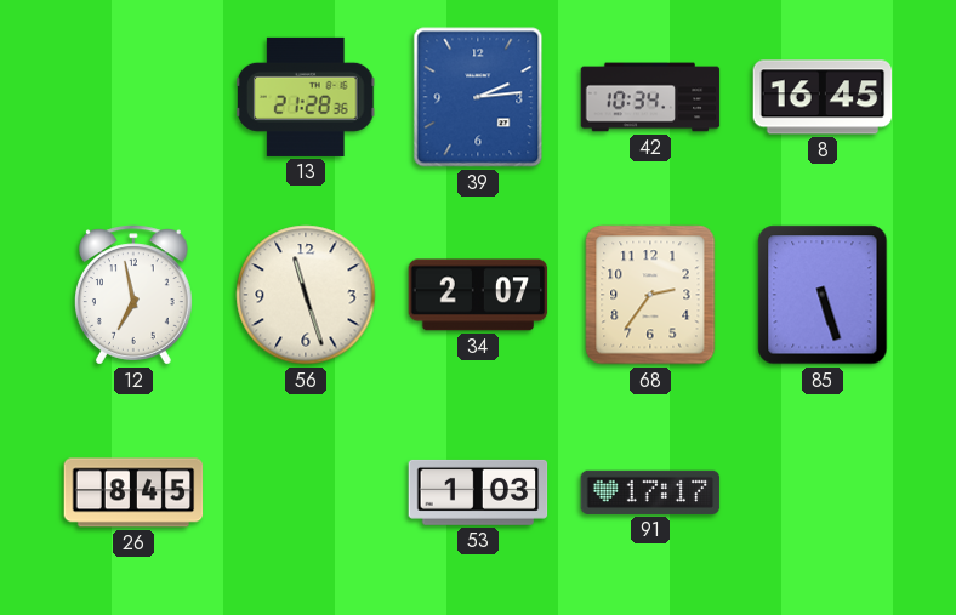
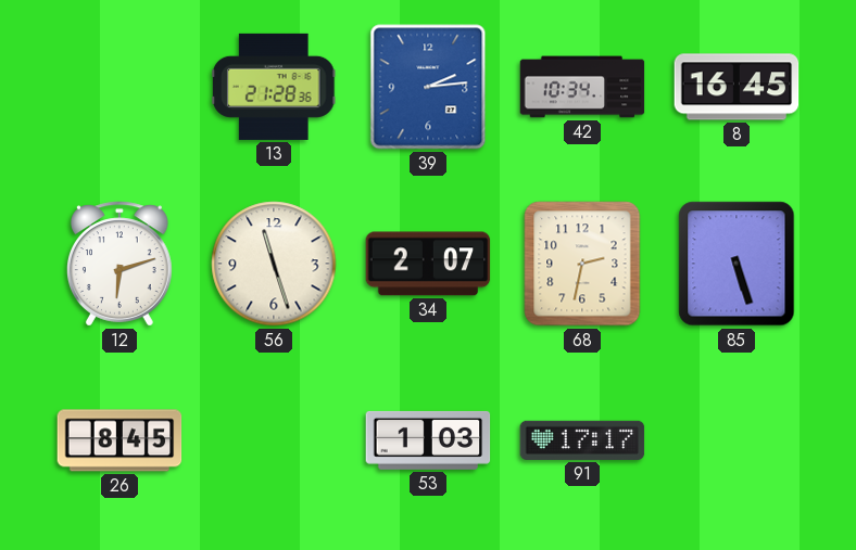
12: 6:58 -> 6:12 (119, 264)
68: 2:36 -> 2:32 (582, 264)
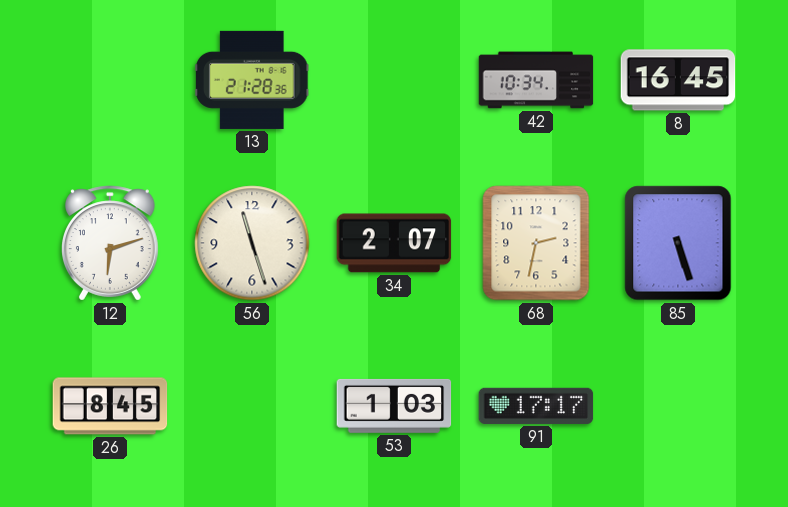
39: 2:14 -> none (428, 87)
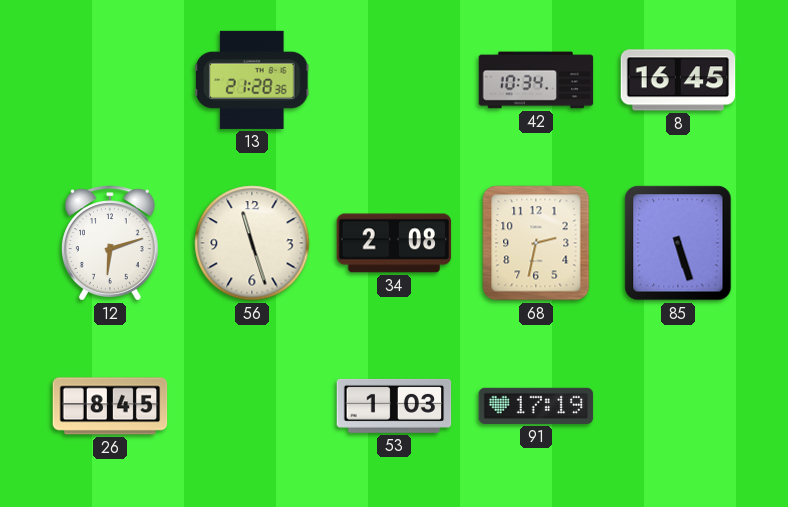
34: 2:07 -> 2:08 (394, 243)
91: 17:17 -> 17:19 (536, 406)
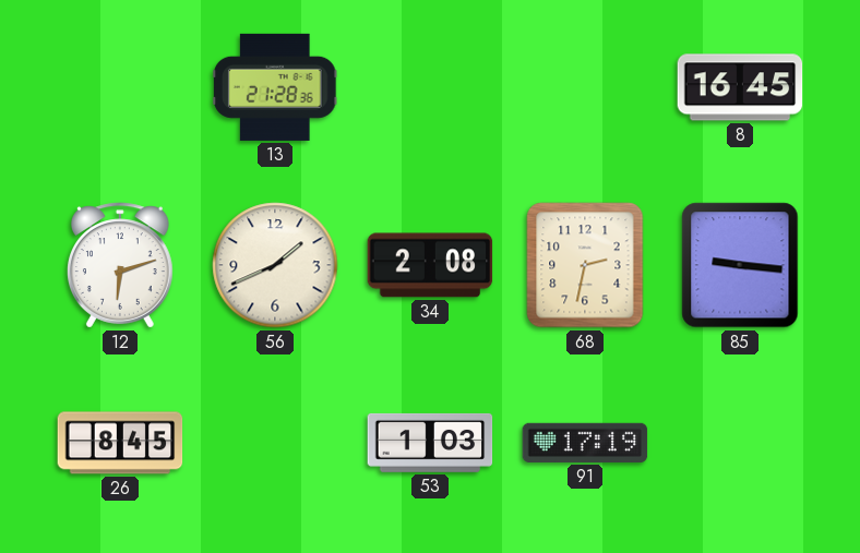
42: 10:34 -> none (536, 80)
56: 11:27 -> 1:41 (275, 265)
85: 5:27 -> 9:16 (740, 265)
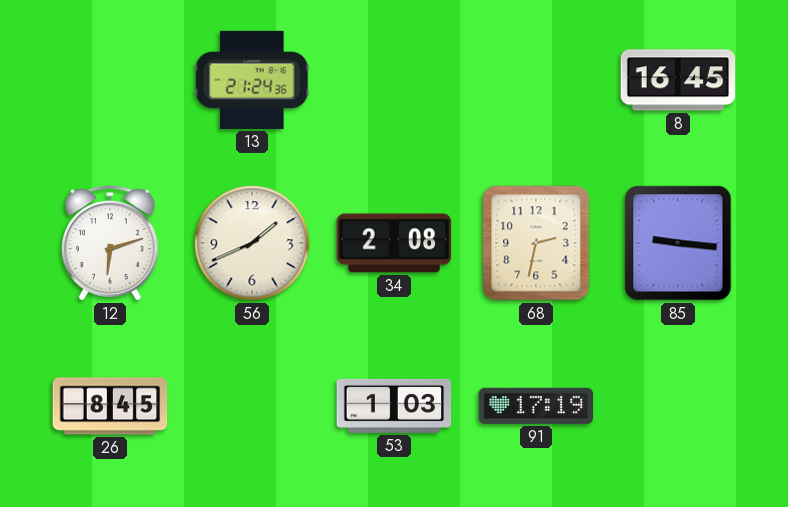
13: 21:28 -> 21:24 (253, 80)
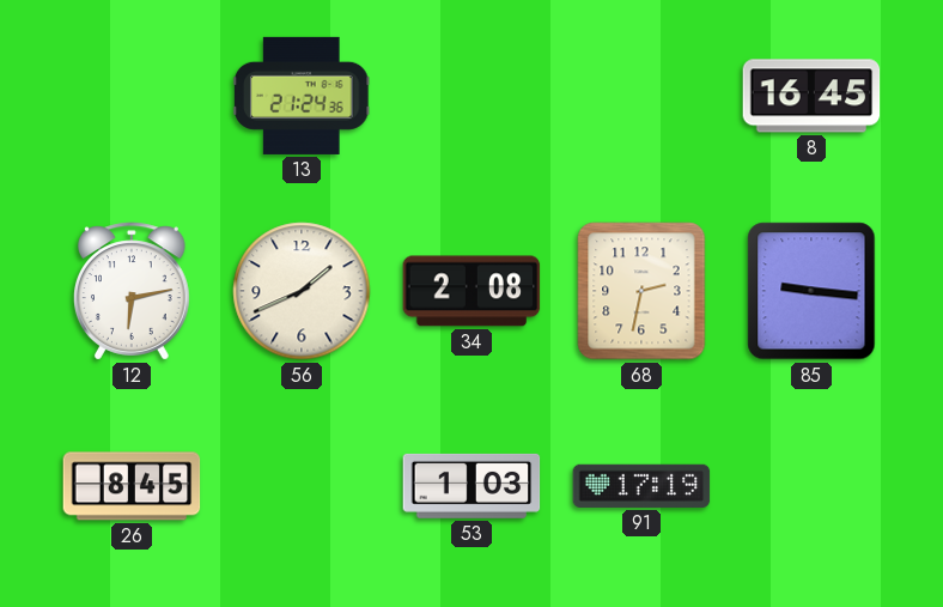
12: 6:12 -> 6:13 (132, 291)
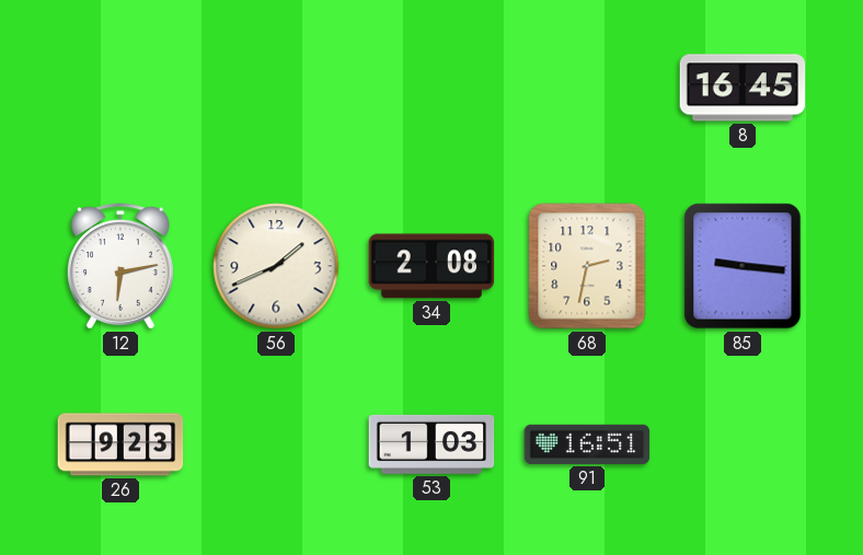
13: 21:24 -> none (303, 96)
26: 8:45 -> 9:23 (120, 444)
91: 17:19 -> 16:51 (587, 444)
